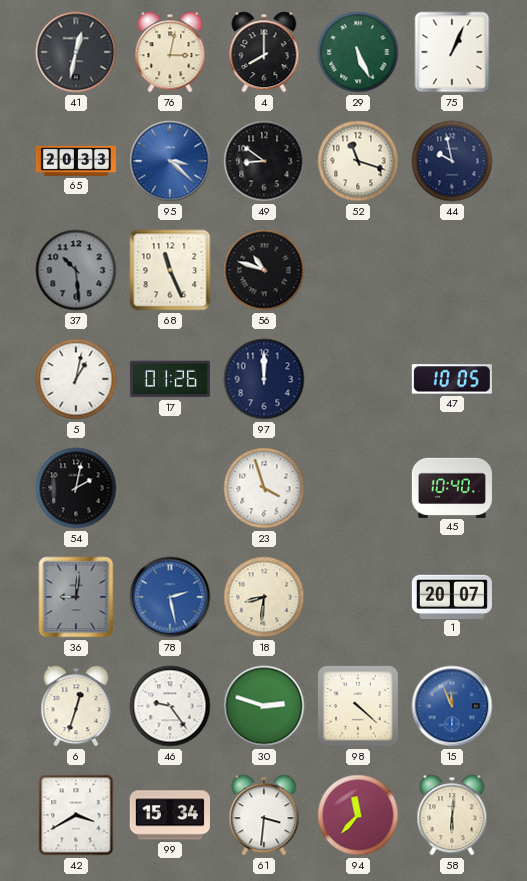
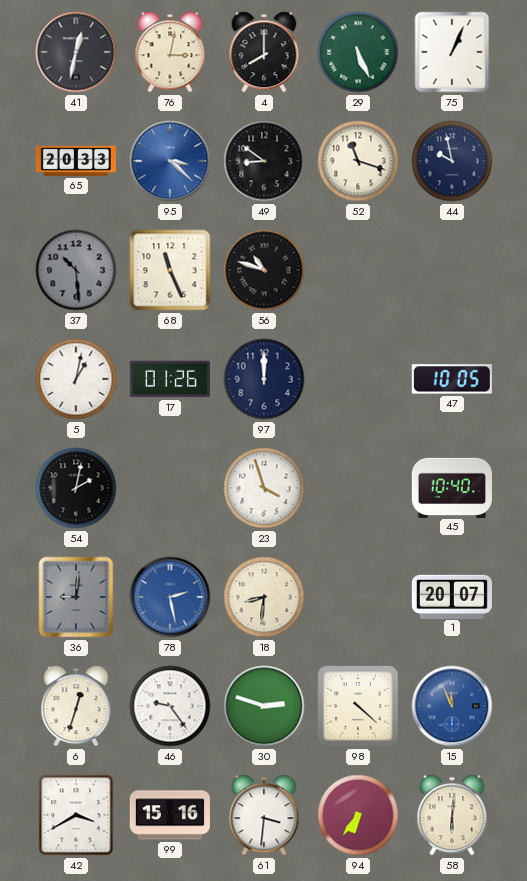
99: 15:34 -> 15:16 (170, 815)
94: 11:37 -> 6:36 (358, 815)
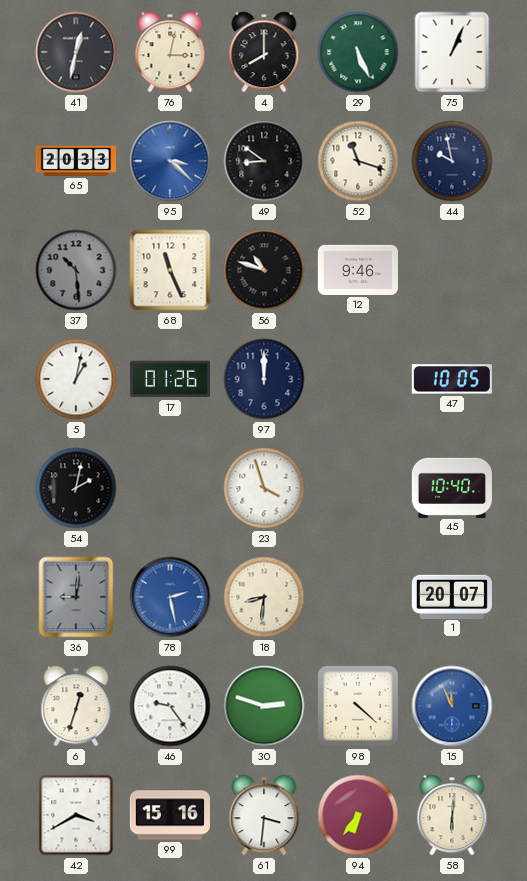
12: none -> 9:46 (358, 270)
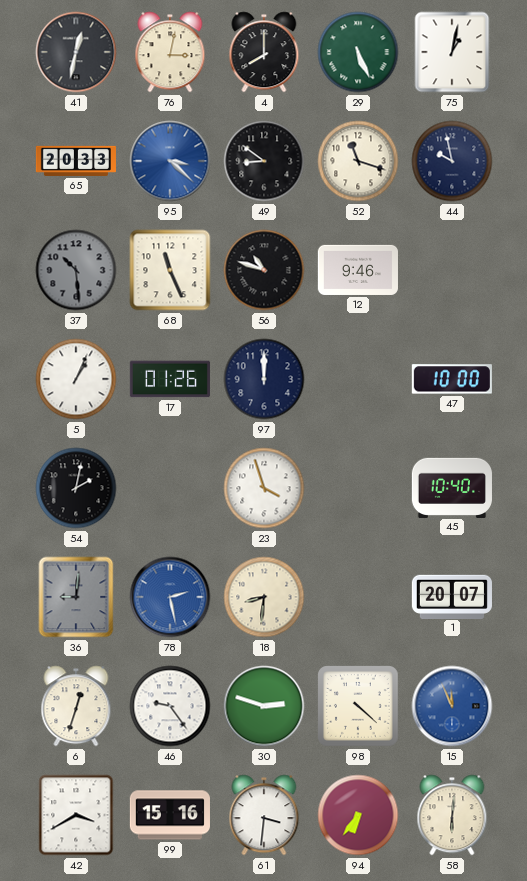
75: 1:04 -> 1:02 (452, 52)
5: 1:02 -> 1:04 (76, 379)
47: 10:05 -> 10:00 (452, 379)
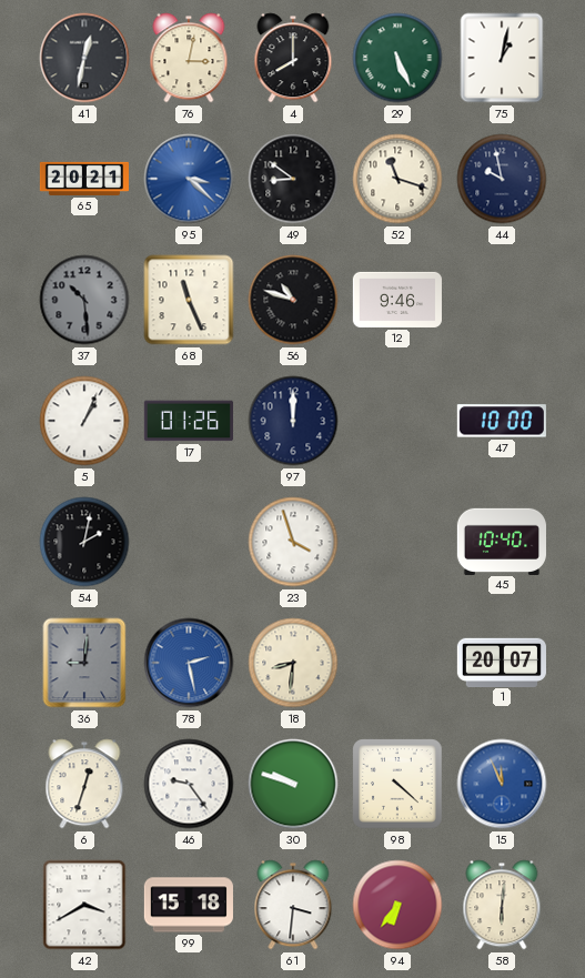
65: 20:33 -> 20:21 (83, 179)
30: 2:48 -> 9:48 (293, 784)
99: 15:16 -> 15:18 (189, 905)
